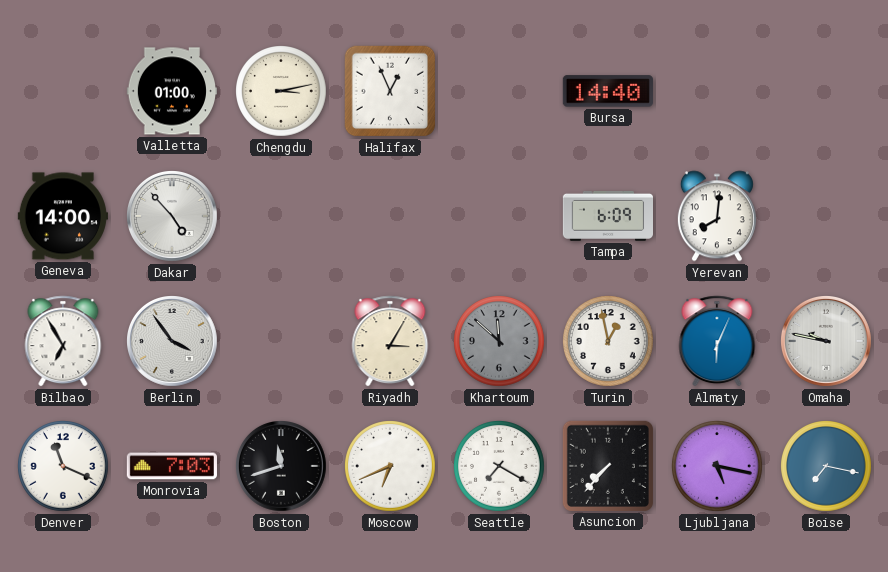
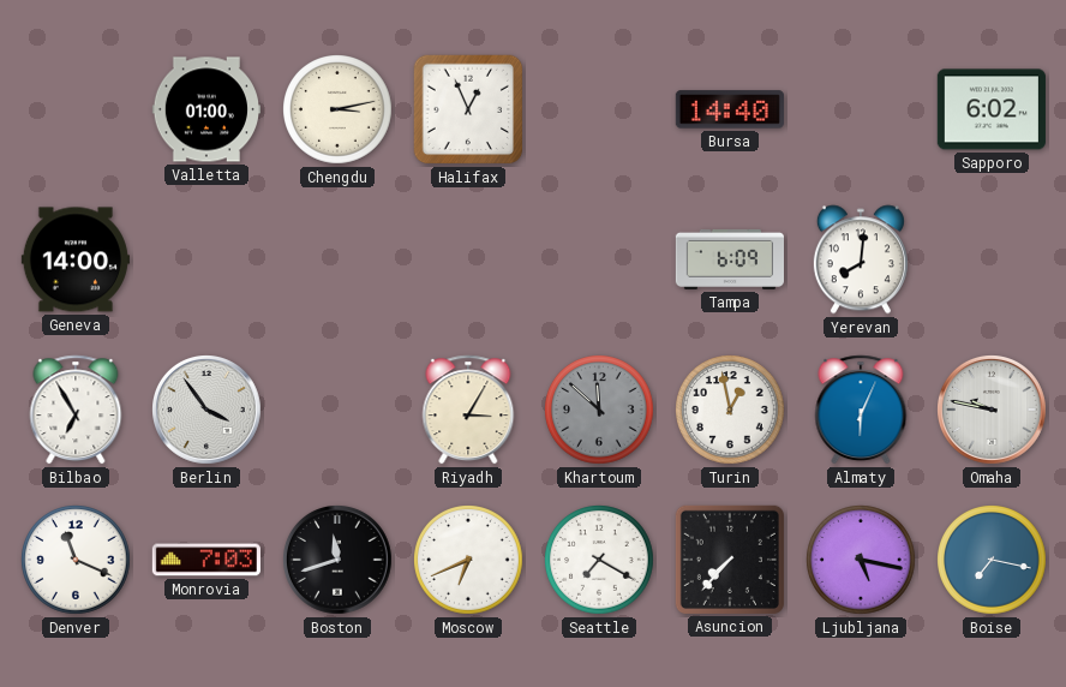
Sapporo: none -> 6:02 (992, 109)
Dakar: 4:53 -> none (173, 217)
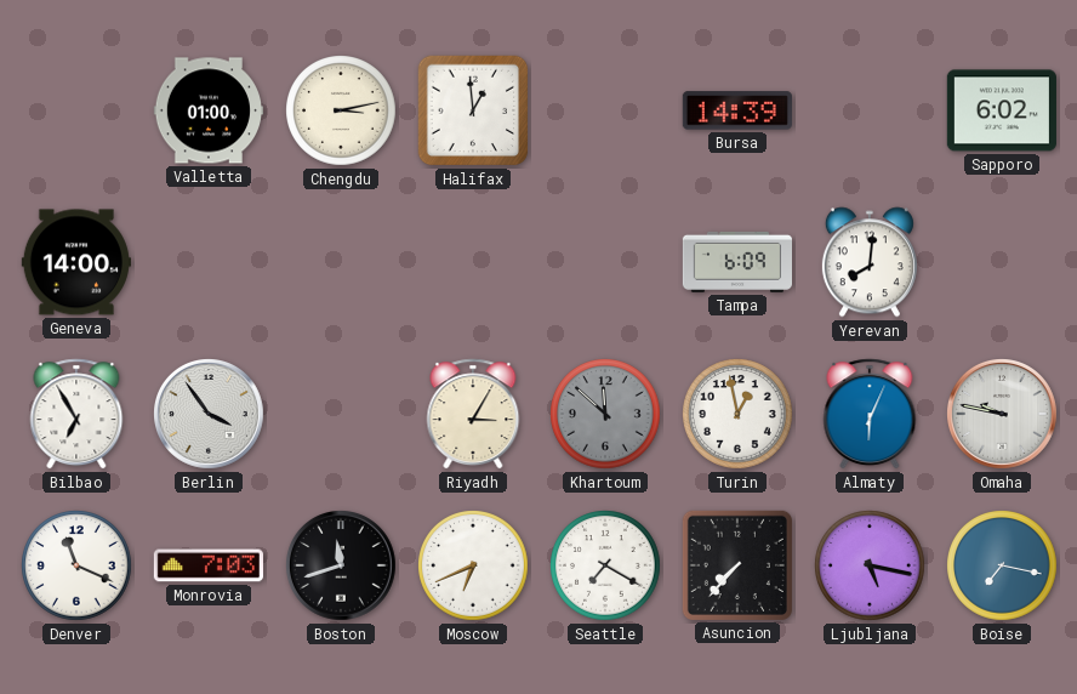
Halifax: 12:56 -> 12:59 (473, 110)
Bursa: 14:40 -> 14:39 (737, 110)
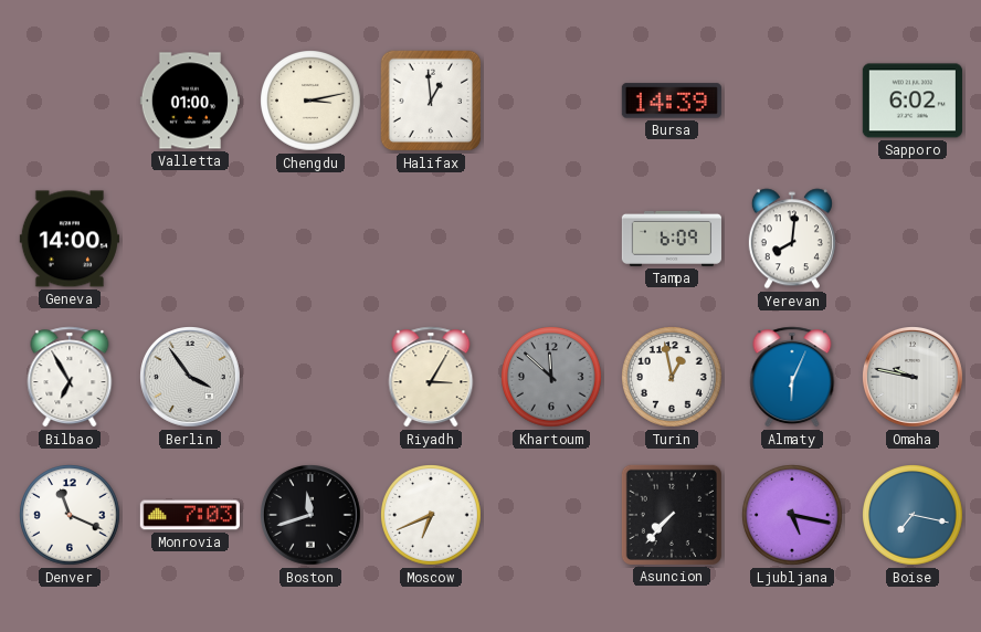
Seattle: 7:20 -> none (606, 567)
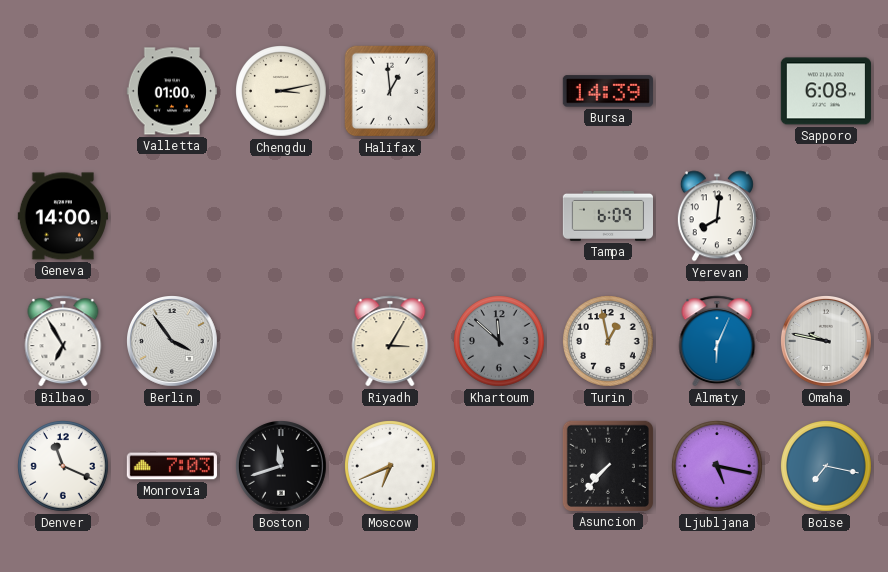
Sapporo: 6:02 -> 6:08 (826, 91)
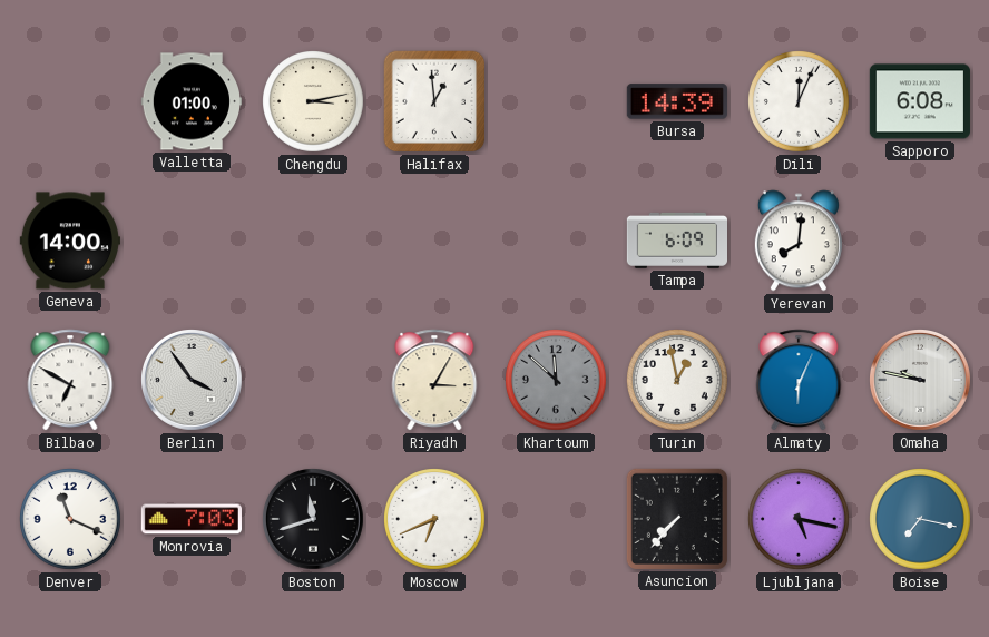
Dili: none -> 12:04 (800, 102)
Bilbao: 6:55 -> 6:50 (70, 380)
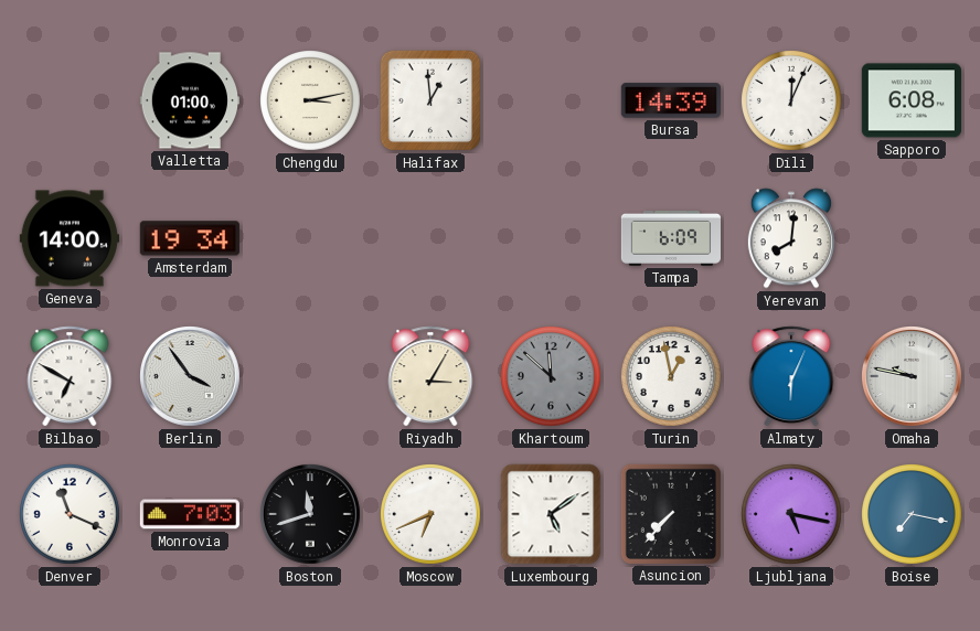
Amsterdam: none -> 19:34 (190, 238)
Luxembourg: none -> 5:09 (551, 514)
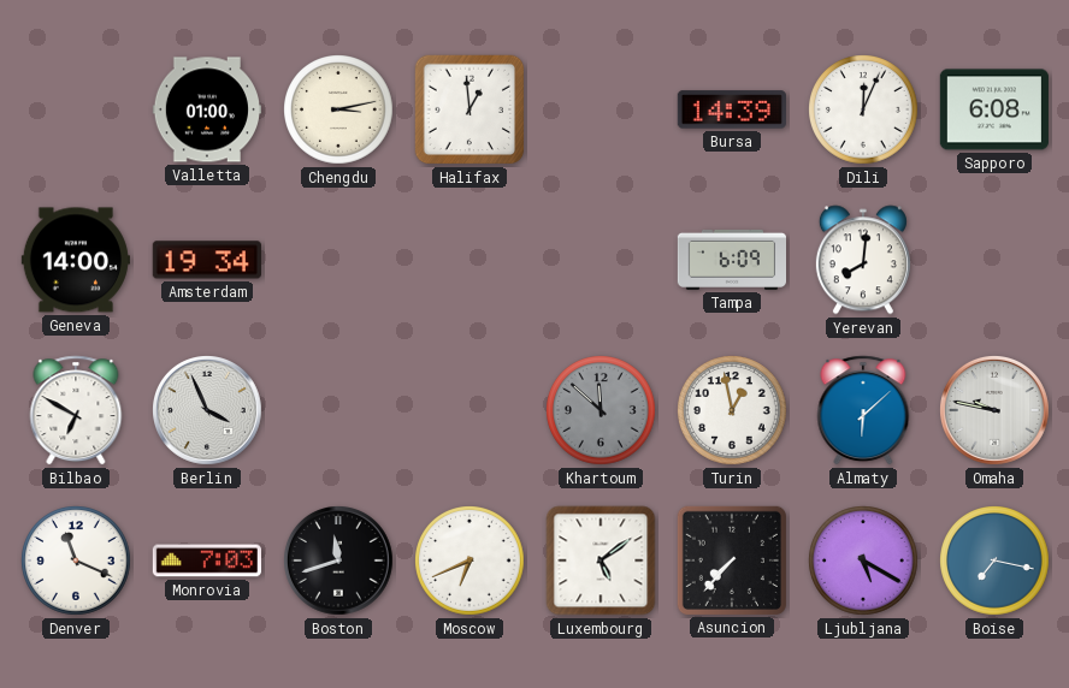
Berlin: 3:54 -> 3:56 (208, 411)
Riyadh: 3:05 -> none (430, 376)
Almaty: 6:04 -> 6:08 (863, 410)
Ljubljana: 5:17 -> 5:20 (864, 562)
